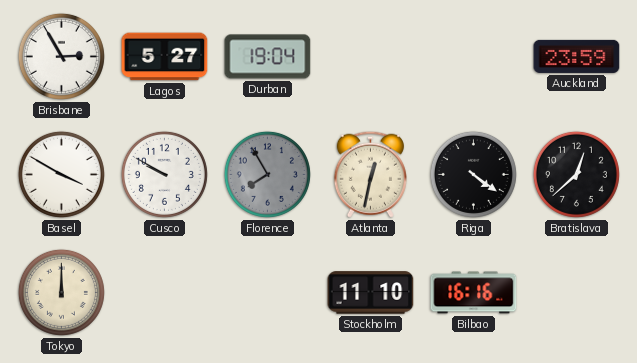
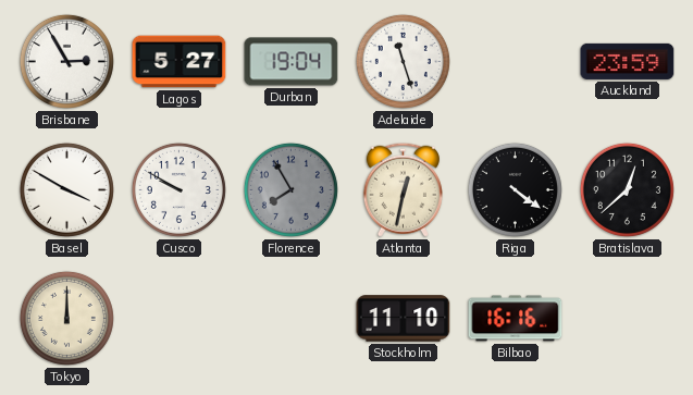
Adelaide: none -> 11:27 (403, 61)
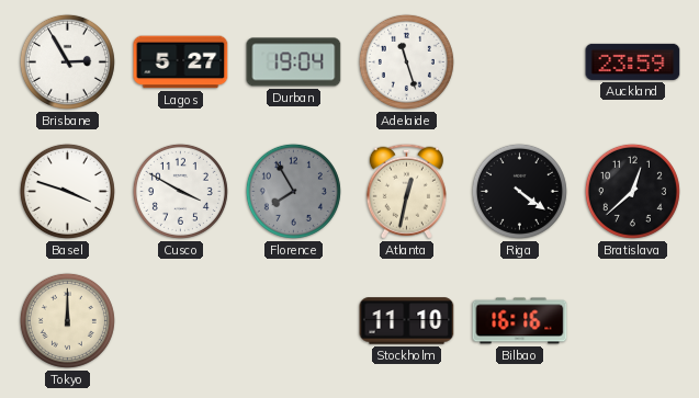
Basel: 3:50 -> 3:48 (67, 191)
Cusco: 9:50 -> 3:50 (180, 191)
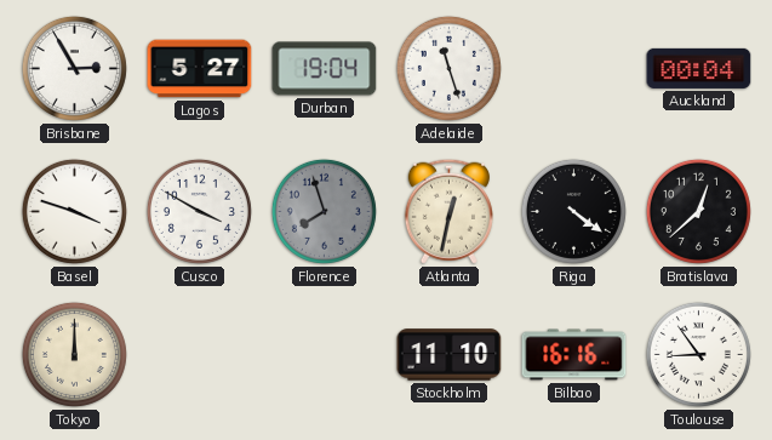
Auckland: 23:59 -> 00:04 (699, 68)
Florence: 7:55 -> 7:57 (324, 211)
Toulouse: none -> 8:54 (698, 354)
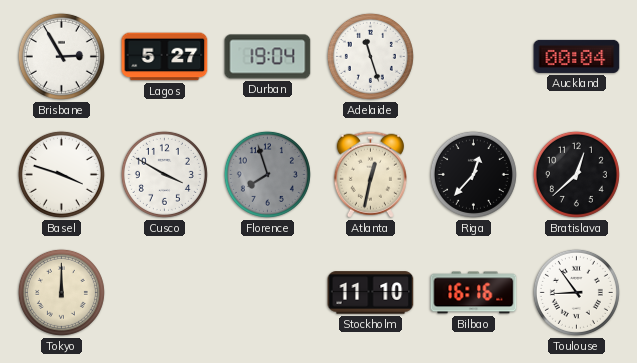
Riga: 4:21 -> 12:37 (473, 174)
